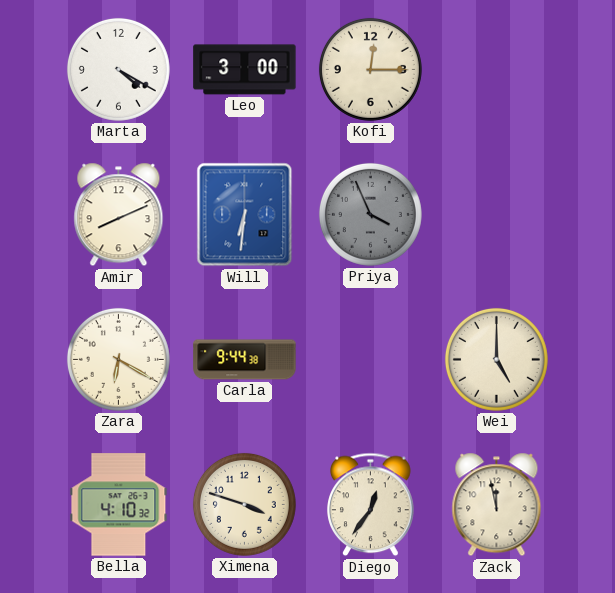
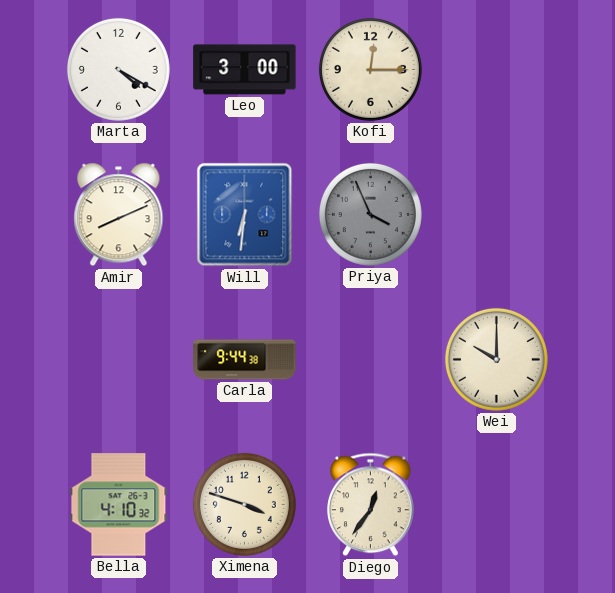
Zara: 6:20 -> none (118, 359)
Wei: 5:00 -> 10:00 (496, 359)
Zack: 11:58 -> none (497, 505)
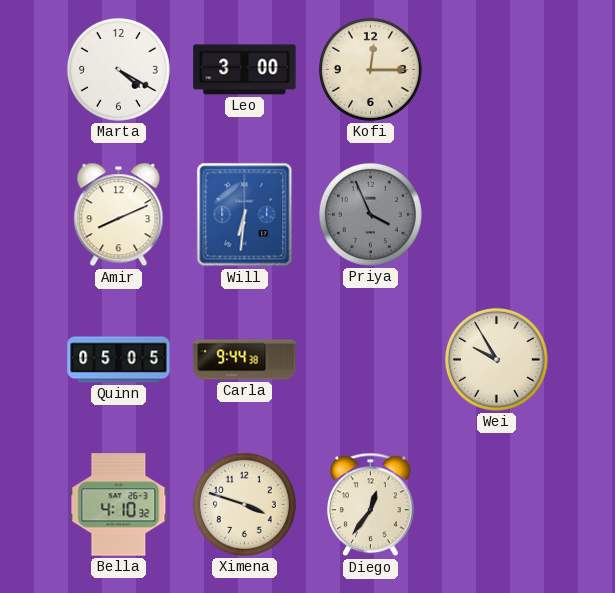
Quinn: none -> 05:05 (119, 360)
Wei: 10:00 -> 9:55 (496, 359)
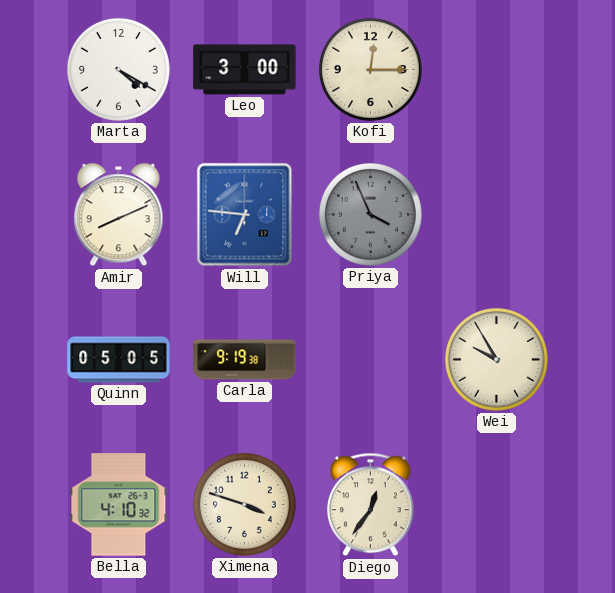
Will: 6:31 -> 6:46 (245, 215)
Carla: 9:44 -> 9:19 (245, 360)
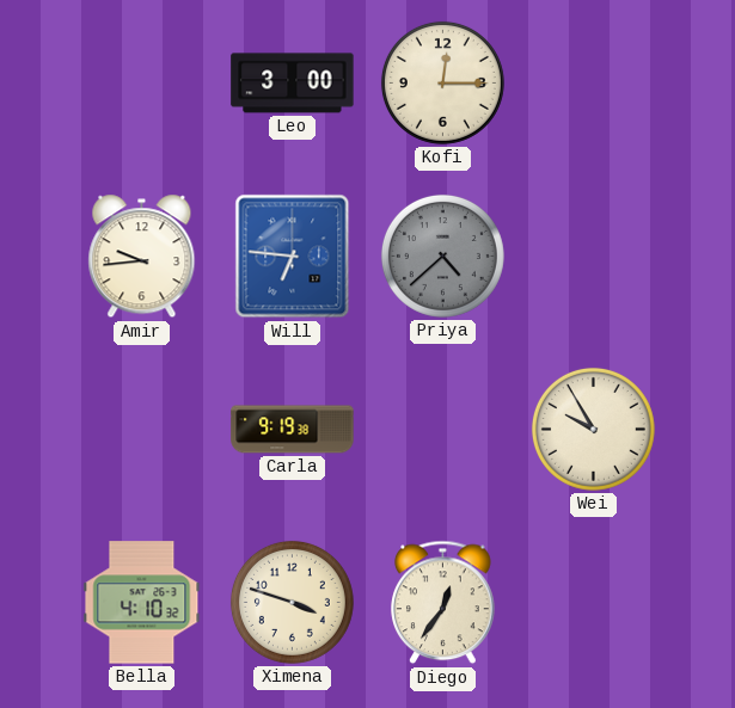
Marta: 4:20 -> none (118, 69)
Amir: 8:11 -> 9:44 (142, 257)
Priya: 3:56 -> 4:38 (442, 256)
Quinn: 05:05 -> none (119, 360)
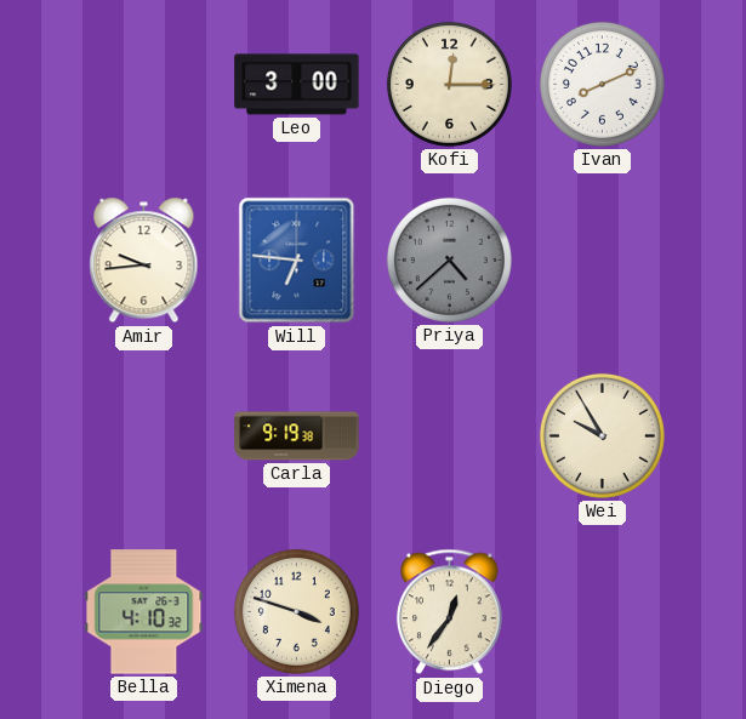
Ivan: none -> 8:11 (602, 84)
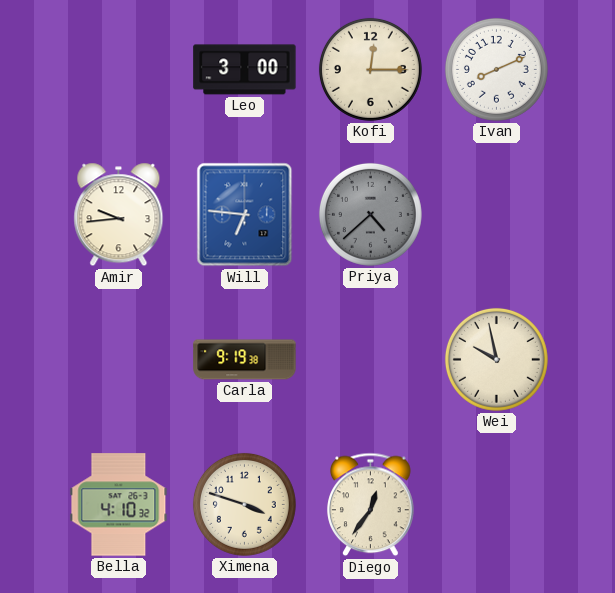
Wei: 9:55 -> 9:58 (496, 359)
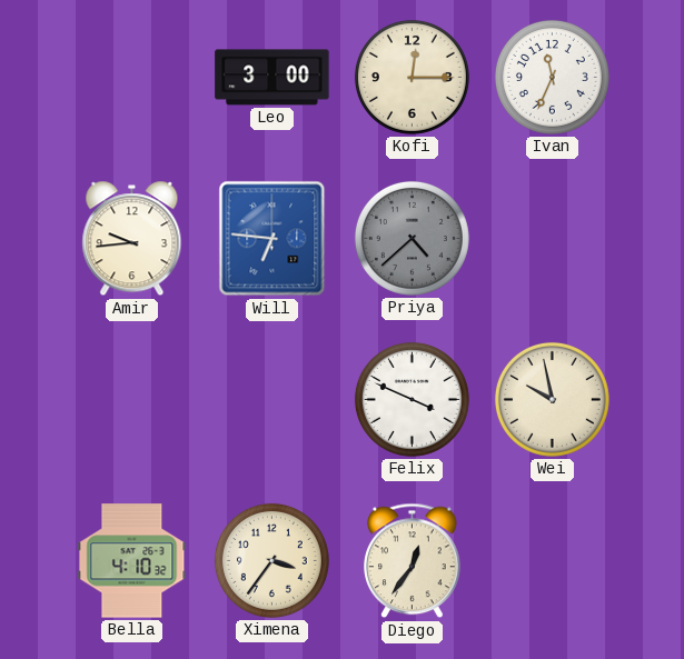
Ivan: 8:11 -> 11:34 (552, 77)
Carla: 9:19 -> none (245, 360)
Felix: none -> 3:49 (412, 399)
Ximena: 3:48 -> 3:36 (271, 560)
